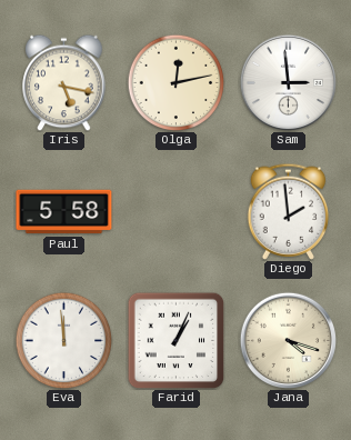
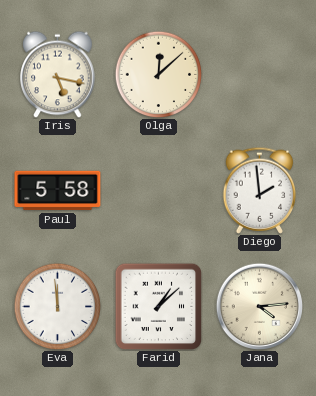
Olga: 12:13 -> 12:08 (158, 74)
Sam: 2:59 -> none (288, 82)
Farid: 1:04 -> 1:08 (158, 306)
Jana: 4:18 -> 4:14 (259, 306)
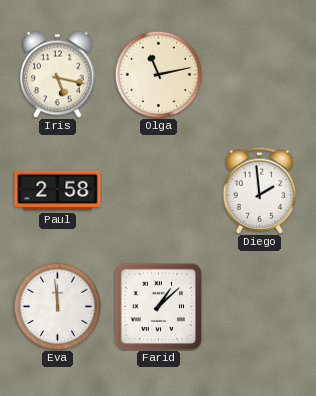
Olga: 12:08 -> 11:13 (158, 74)
Paul: 5:58 -> 2:58 (58, 191)
Jana: 4:14 -> none (259, 306)
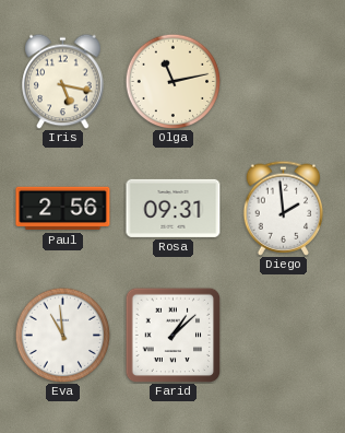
Paul: 2:58 -> 2:56 (63, 209)
Rosa: none -> 09:31 (174, 208)
Eva: 11:59 -> 10:59 (62, 335)
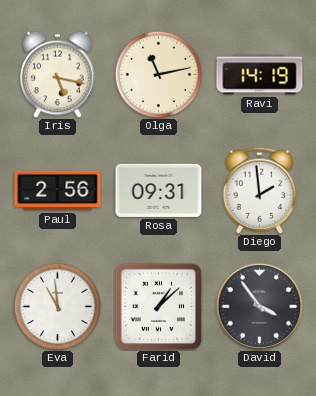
Ravi: none -> 14:19 (260, 75)
David: none -> 3:54 (259, 306)
